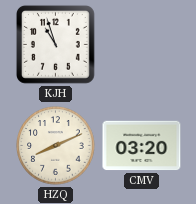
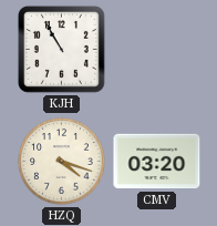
KJH: 10:57 -> 10:55 (61, 49)
HZQ: 8:11 -> 4:18 (62, 162)
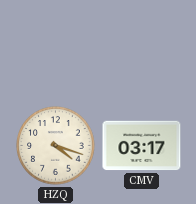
KJH: 10:55 -> none (61, 49)
CMV: 03:20 -> 03:17 (142, 146)
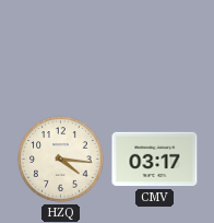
HZQ: 4:18 -> 4:16 (61, 160)
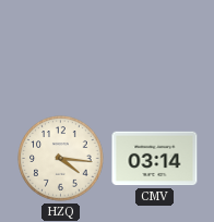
CMV: 03:17 -> 03:14 (155, 159)
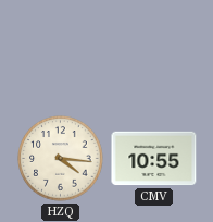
CMV: 03:14 -> 10:55 (154, 159)
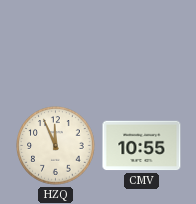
HZQ: 4:16 -> 11:56 (56, 146)
